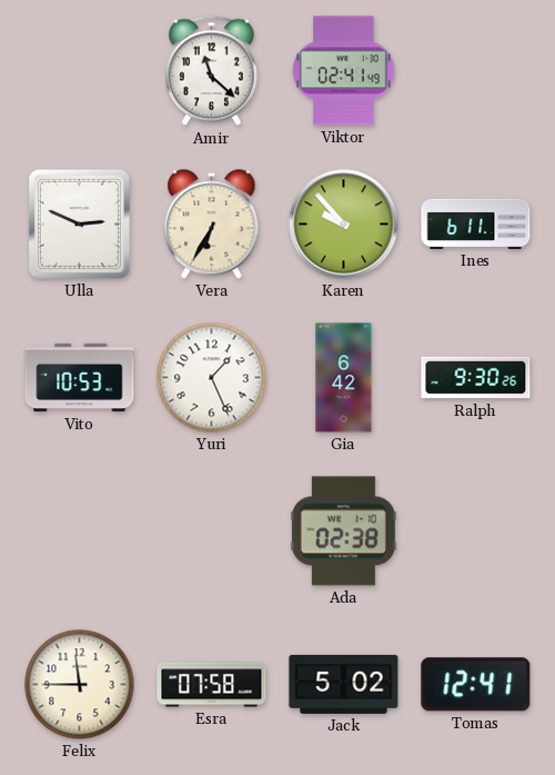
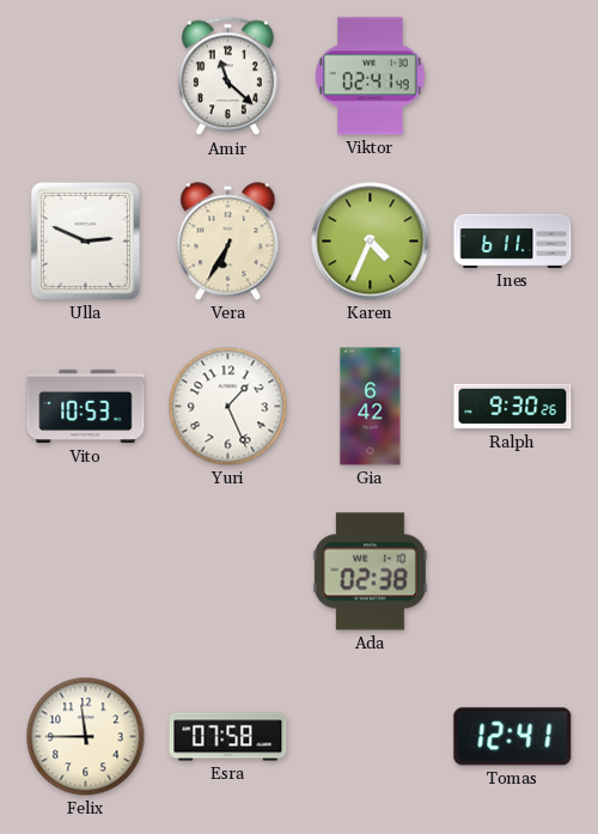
Karen: 9:53 -> 4:34 (371, 242)
Jack: 5:02 -> none (344, 684)
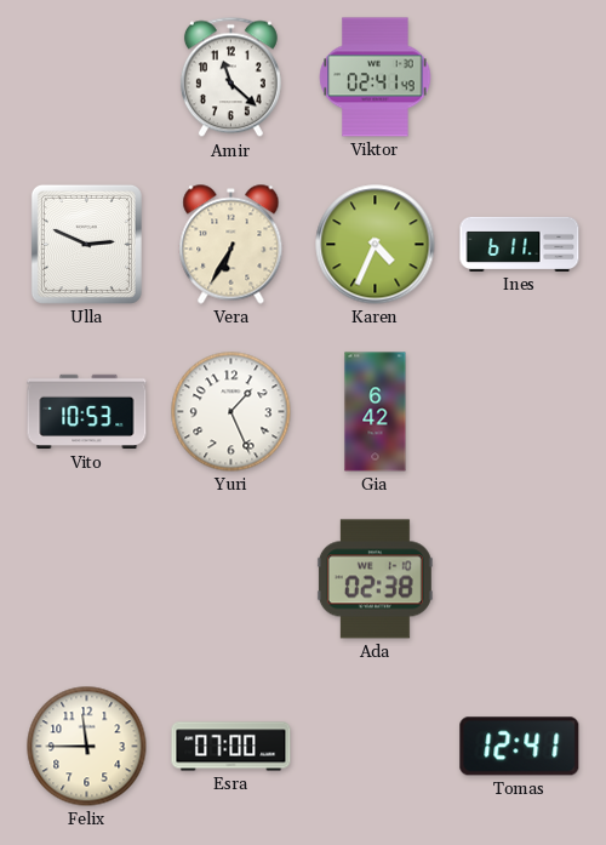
Ralph: 9:30 -> none (513, 407)
Esra: 07:58 -> 07:00 (231, 747)
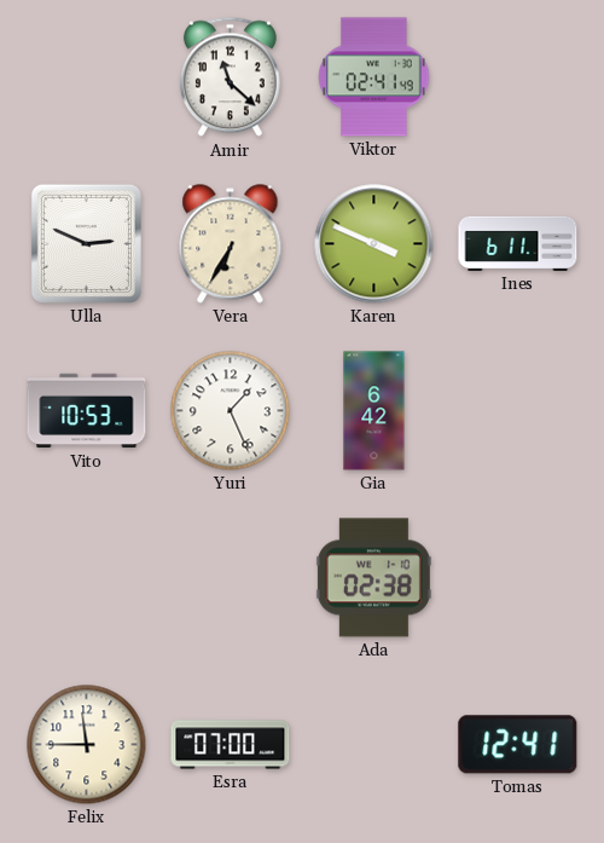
Karen: 4:34 -> 3:49 (374, 244)
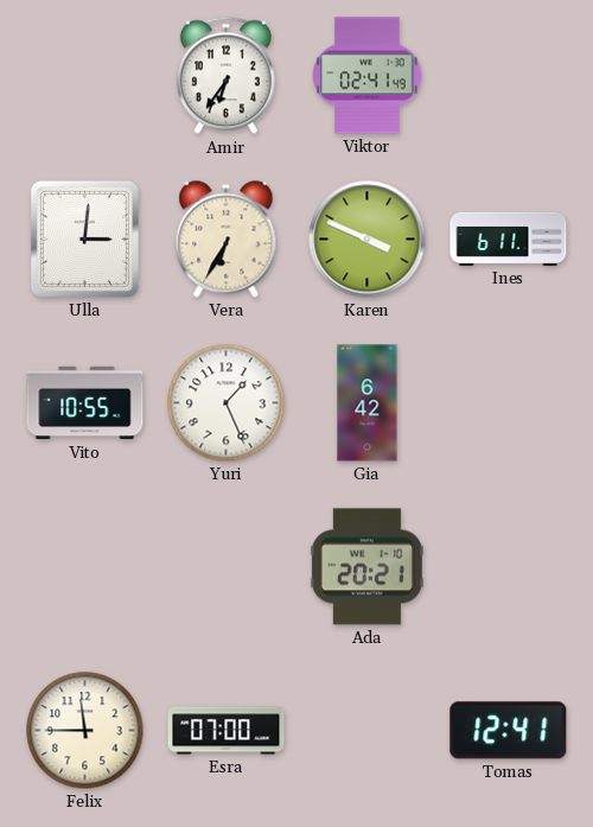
Amir: 11:22 -> 6:36 (225, 76)
Ulla: 2:49 -> 3:01 (84, 238)
Vito: 10:53 -> 10:55 (85, 403)
Ada: 02:38 -> 20:21 (366, 567)
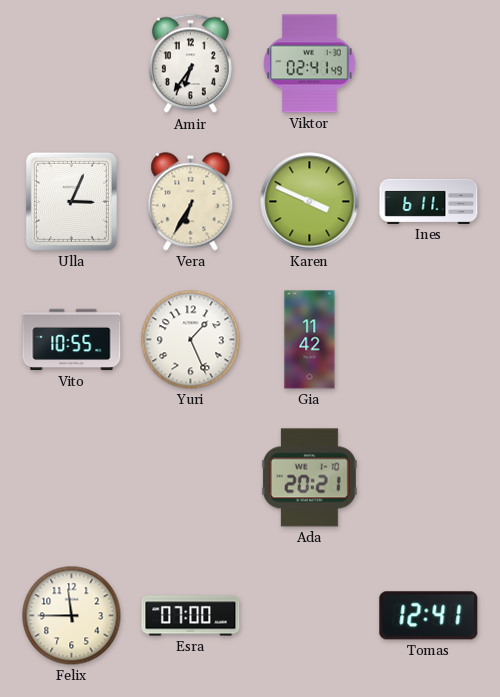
Ulla: 3:01 -> 3:04 (71, 201)
Gia: 6:42 -> 11:42 (310, 340)
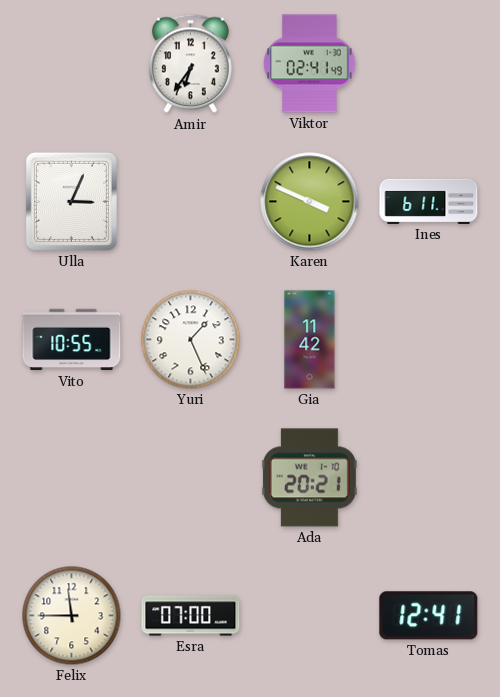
Vera: 6:35 -> none (191, 202)
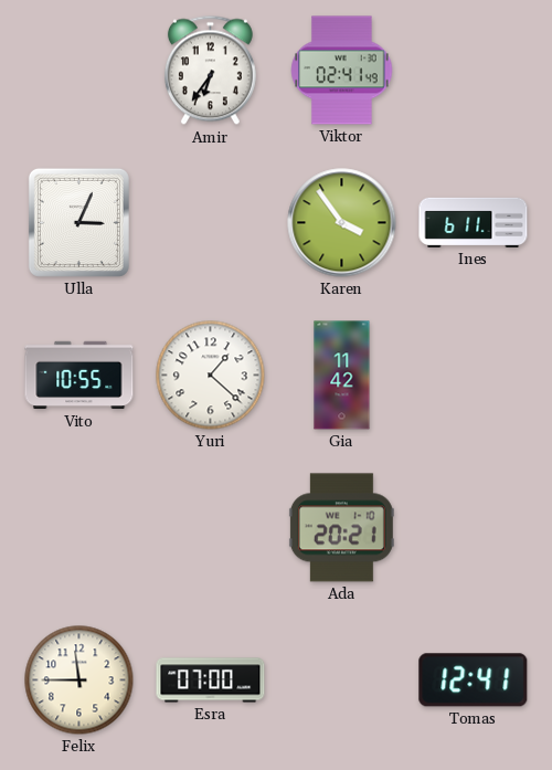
Karen: 3:49 -> 3:54 (342, 223)
Yuri: 1:26 -> 1:22 (211, 376)
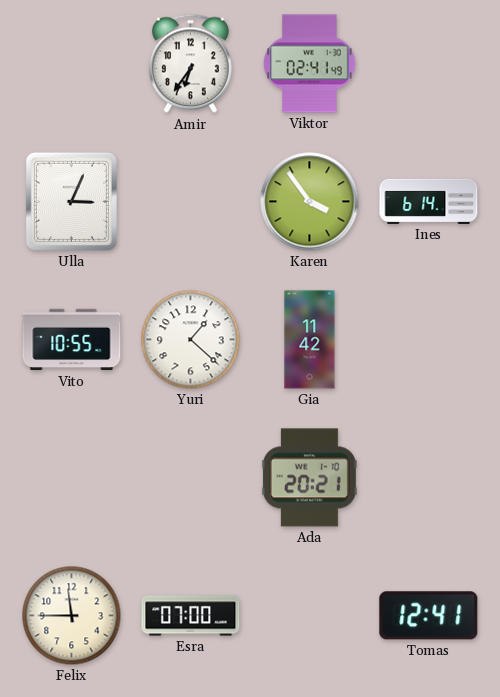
Ines: 6:11 -> 6:14 (429, 201)
